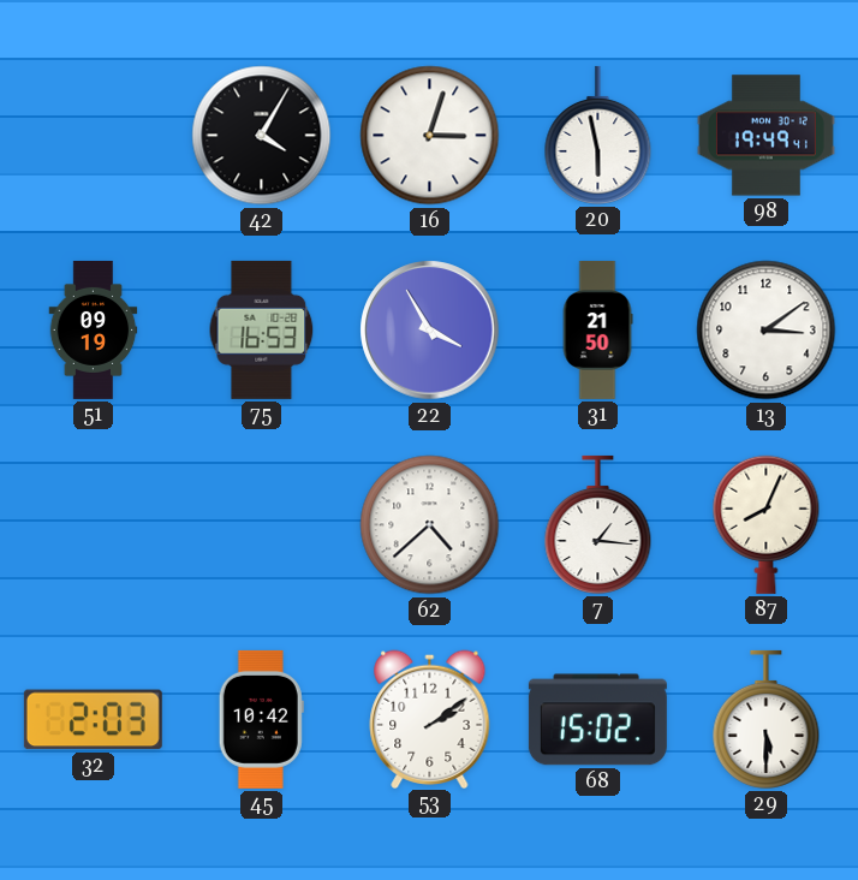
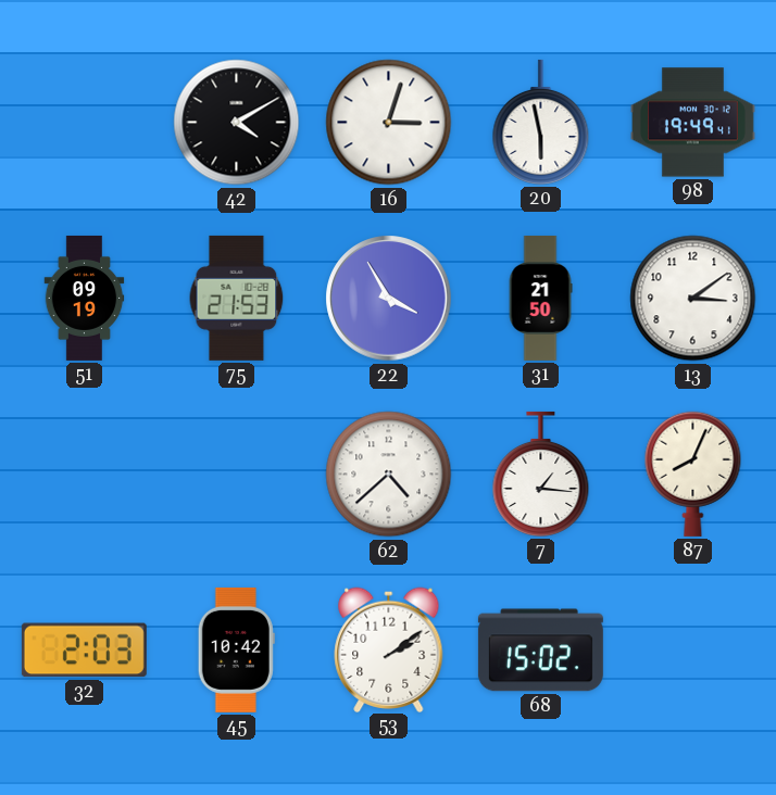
42: 4:05 -> 4:10 (237, 123)
75: 16:53 -> 21:53 (237, 298)
29: 5:30 -> none (767, 719)
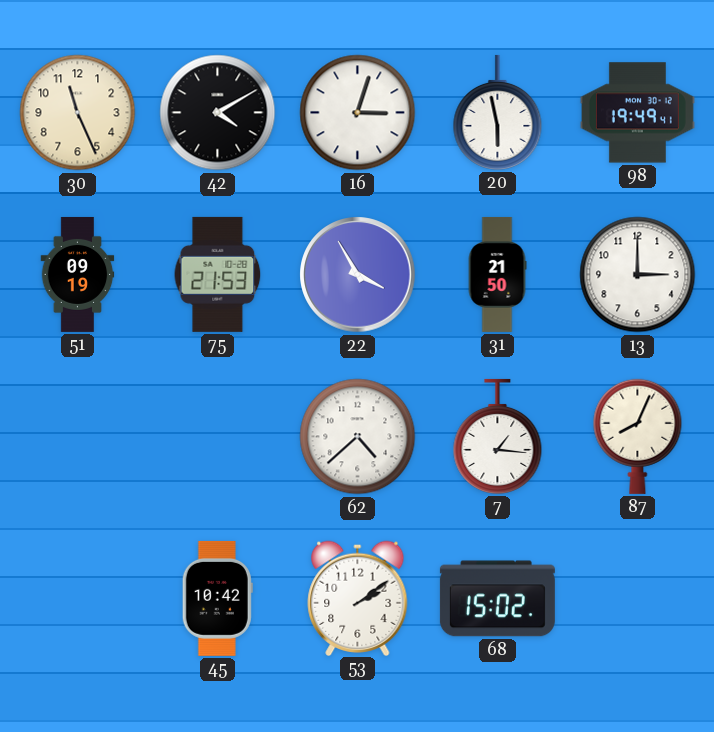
30: none -> 11:26 (78, 113)
13: 3:09 -> 3:00 (638, 275)
32: 2:03 -> none (84, 651)
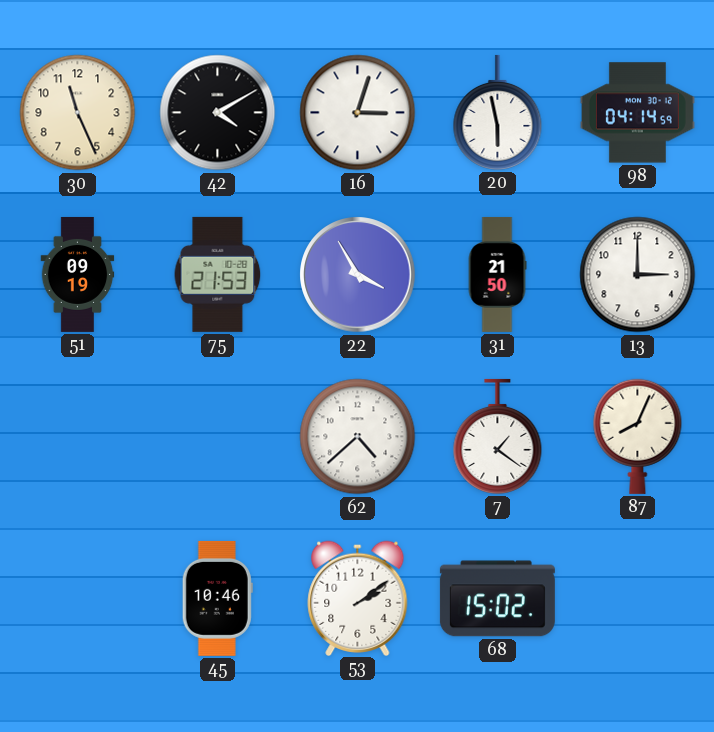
98: 19:49 -> 04:14 (637, 113)
7: 1:16 -> 1:21 (498, 436)
45: 10:42 -> 10:46 (217, 598)
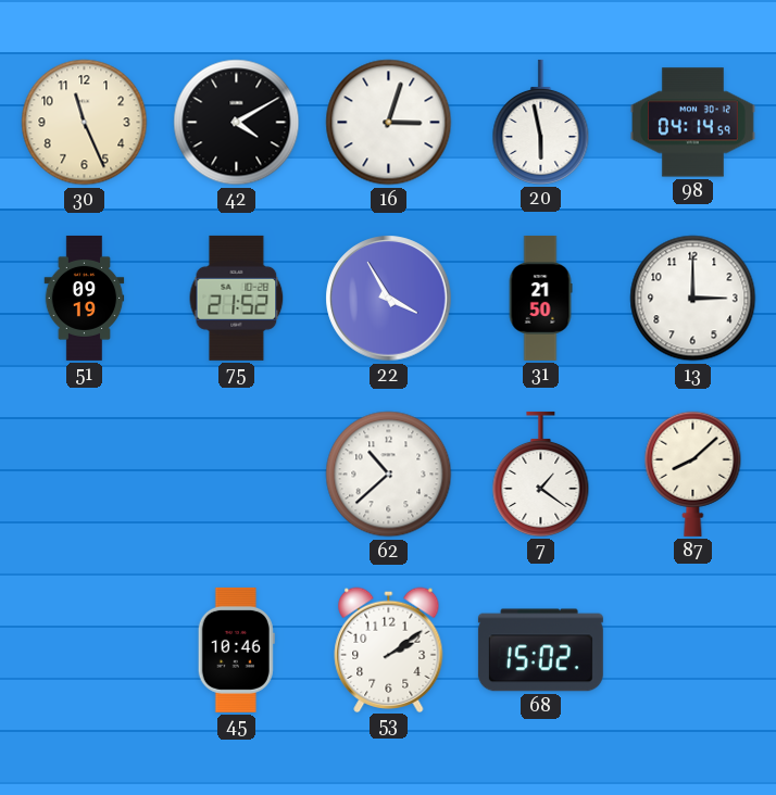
75: 21:53 -> 21:52 (237, 298)
62: 4:38 -> 10:38 (389, 475)
87: 8:04 -> 8:08 (693, 474)
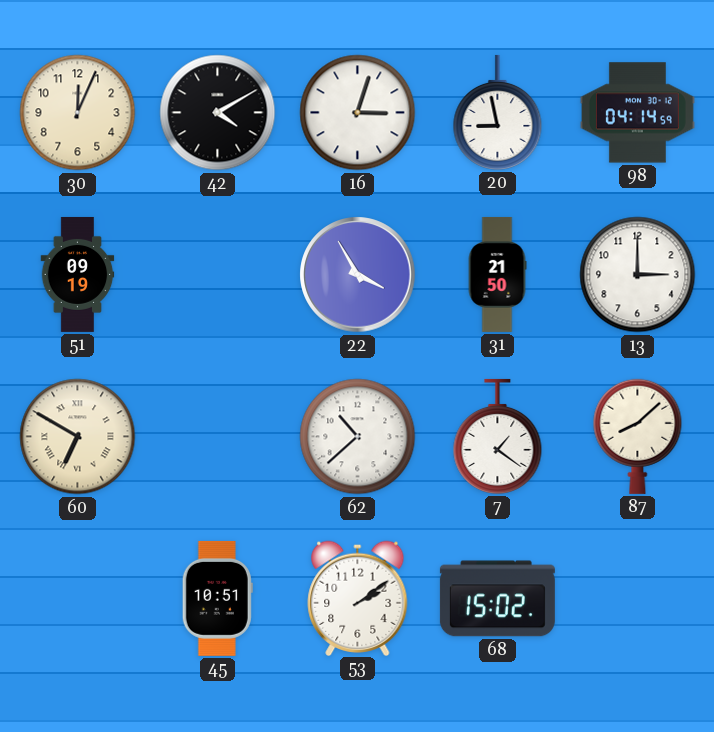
30: 11:26 -> 12:04 (78, 113)
20: 5:58 -> 8:58 (498, 112)
75: 21:52 -> none (237, 298)
60: none -> 6:50 (78, 437)
45: 10:46 -> 10:51 (217, 598)
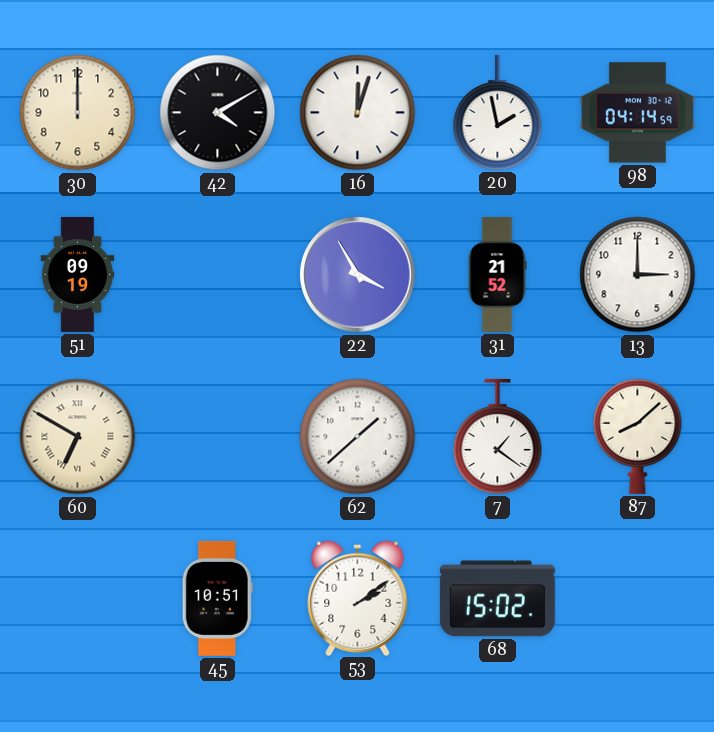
30: 12:04 -> 12:00 (78, 113)
16: 3:03 -> 12:03 (358, 113)
20: 8:58 -> 1:58 (498, 112)
31: 21:50 -> 21:52 (497, 274)
62: 10:38 -> 1:38 (358, 437)
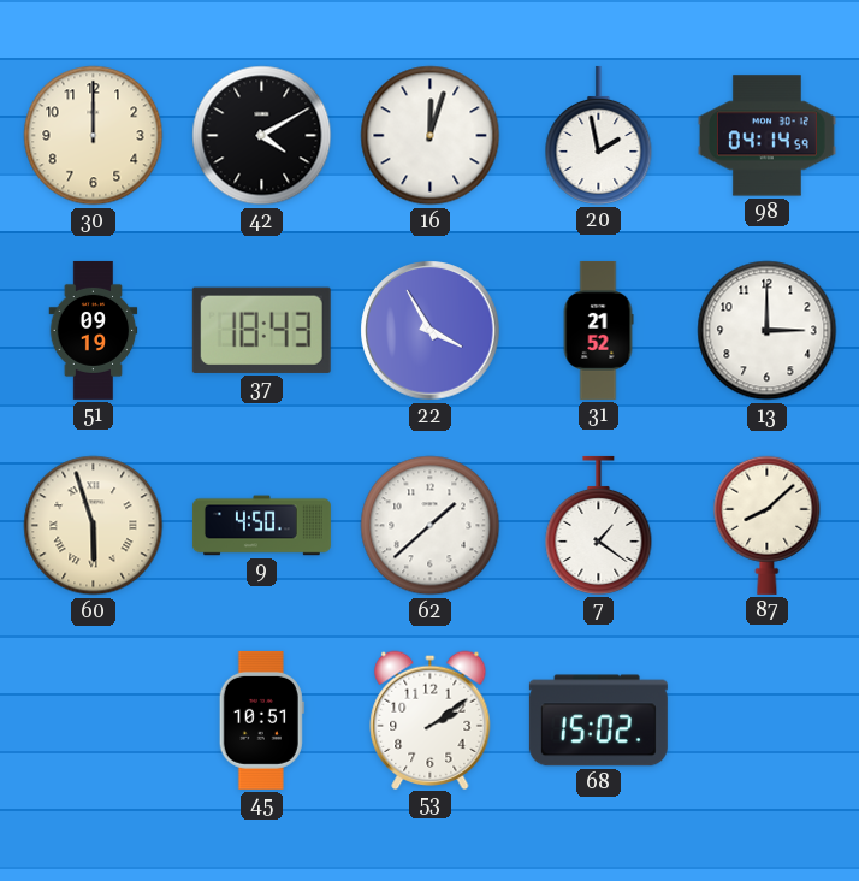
37: none -> 18:43 (261, 330)
60: 6:50 -> 5:57 (94, 526)
9: none -> 4:50 (261, 526)
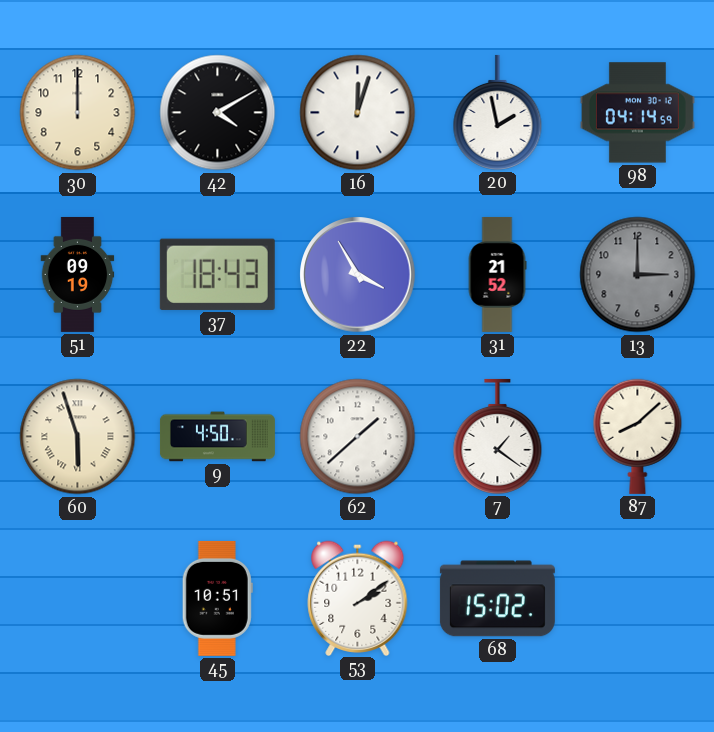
13 dial: white -> grey (638, 275)
